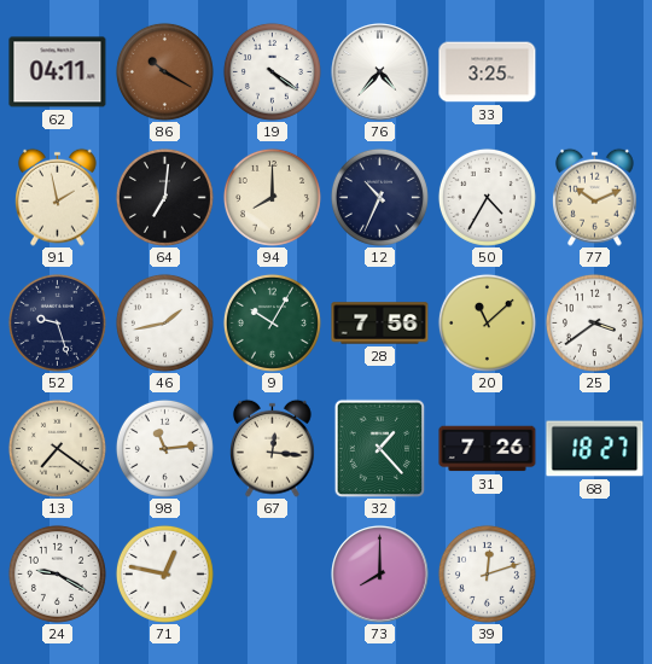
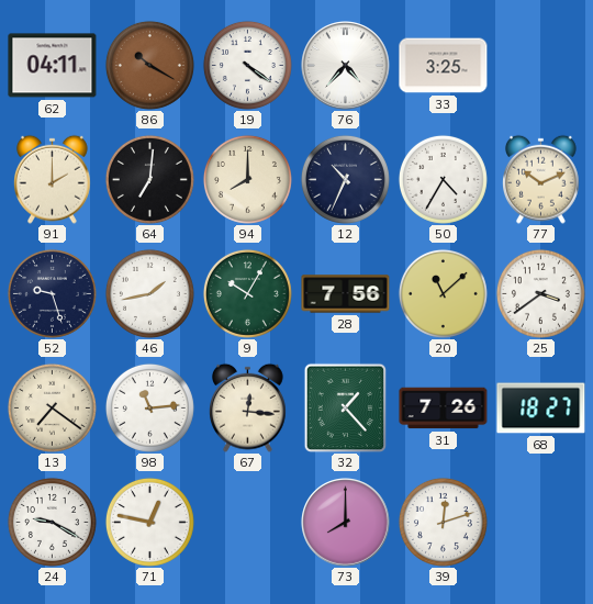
91: 1:58 -> 2:00 (53, 179)
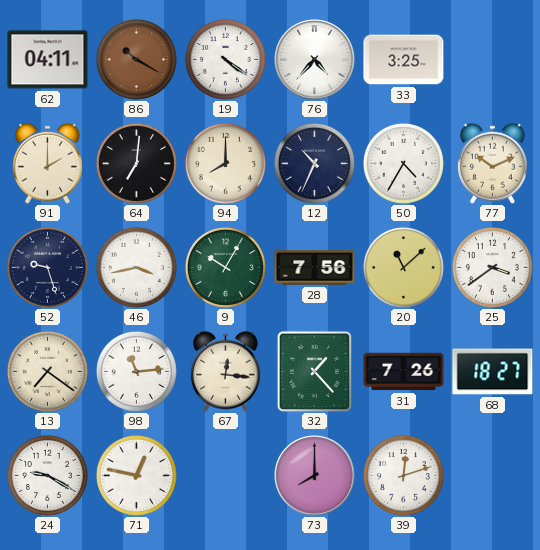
46: 1:43 -> 3:43 (136, 267)
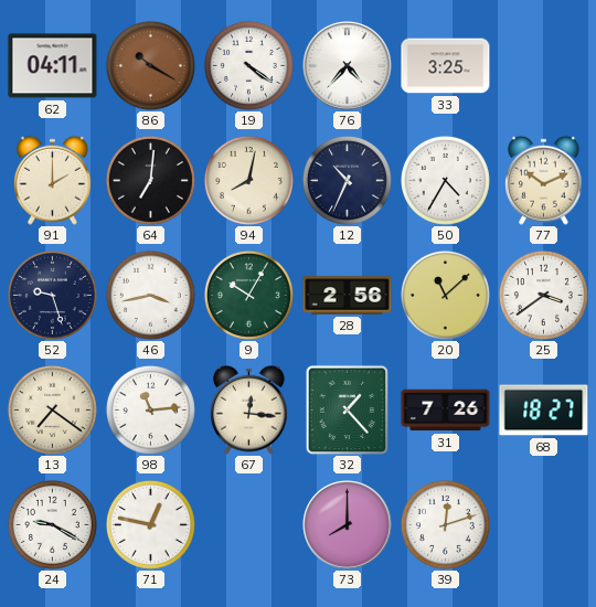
94: 8:00 -> 8:02 (248, 180)
28: 7:56 -> 2:56 (348, 296)
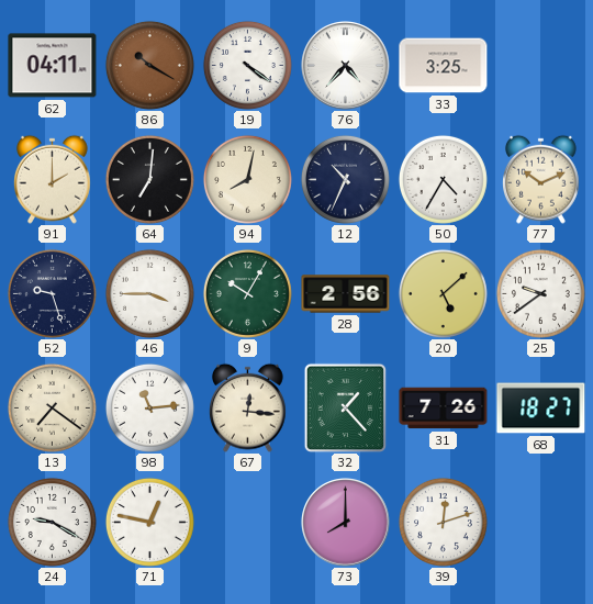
46: 3:43 -> 3:45 (149, 293)
20: 11:08 -> 5:08 (443, 293)
25: 3:39 -> 9:39 (540, 293)
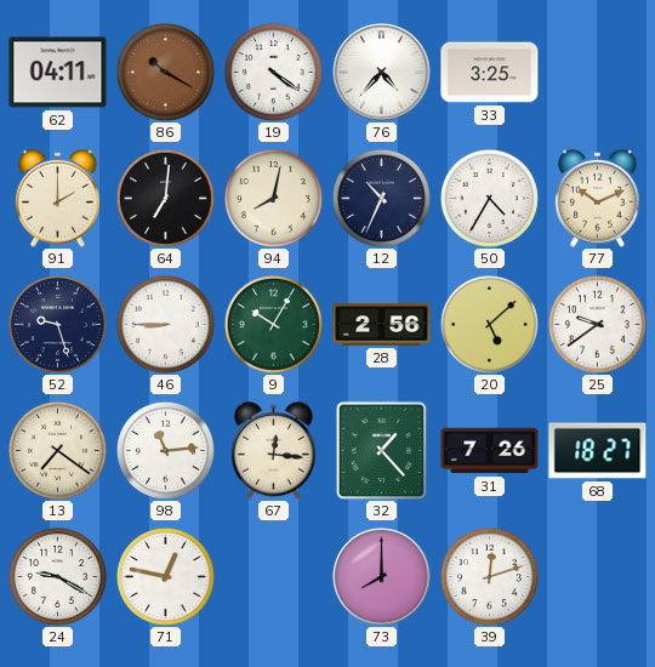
46: 3:45 -> 8:45 (165, 324)
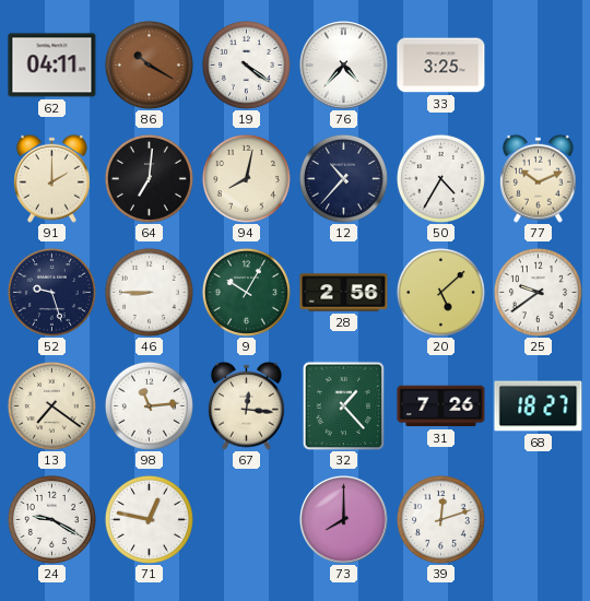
12: 10:34 -> 10:37 (343, 178)
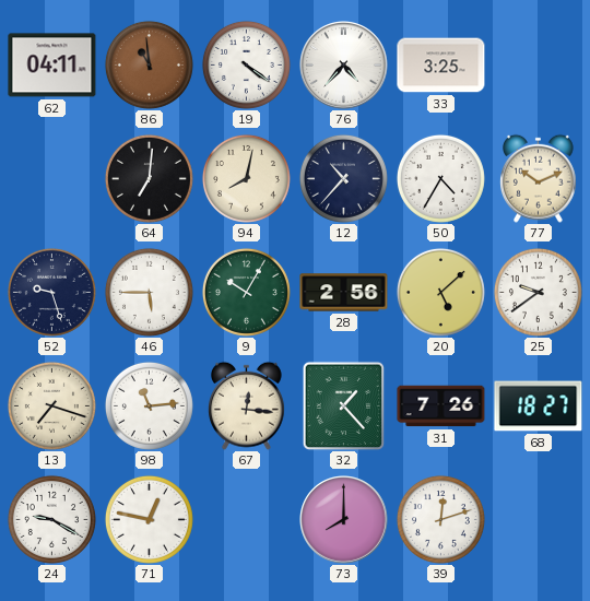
86: 10:20 -> 10:59 (149, 64)
91: 2:00 -> none (52, 178)
46: 8:45 -> 5:45 (149, 292)
13: 7:21 -> 7:18 (51, 405)
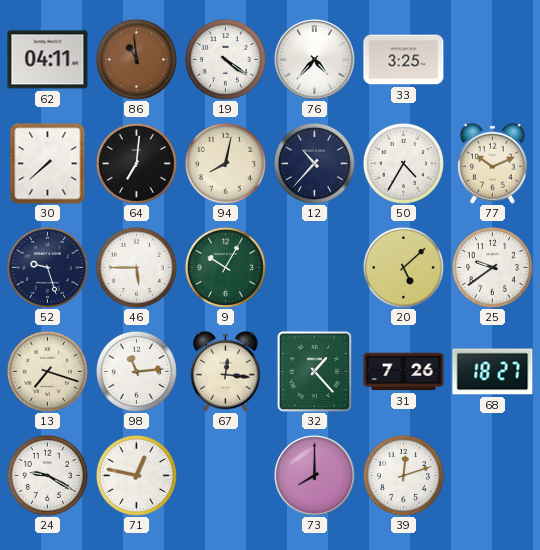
30: none -> 7:38 (48, 164)
28: 2:56 -> none (344, 293)
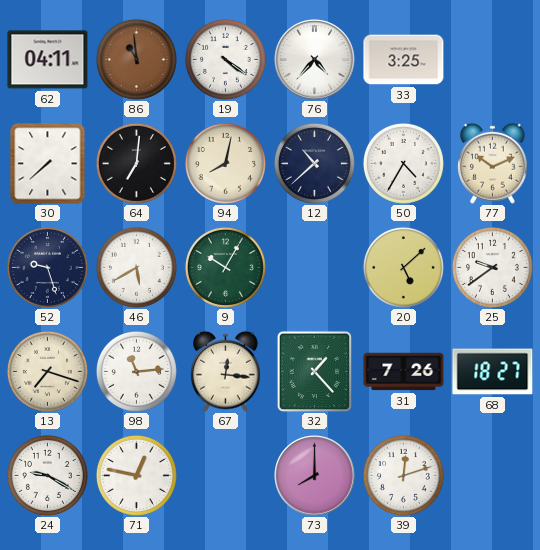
12: 10:37 -> 10:38 (314, 163)
46: 5:45 -> 5:40 (136, 267)
